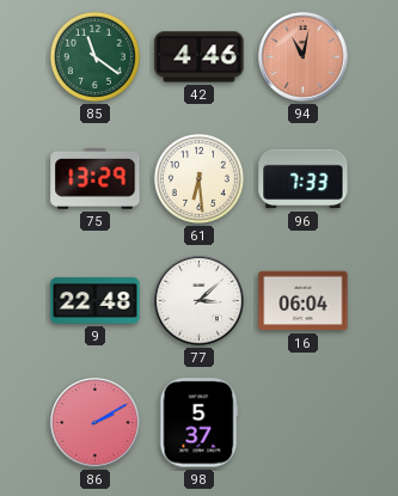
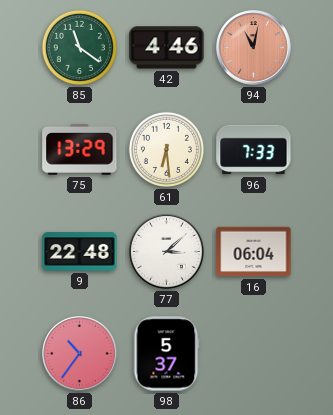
86: 2:10 -> 10:36 (80, 354)
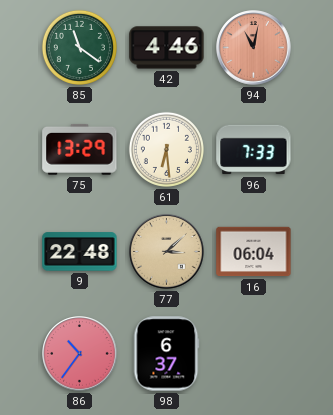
77 dial: white -> champagne (167, 252)
98: 5:37 -> 6:37 (166, 354)
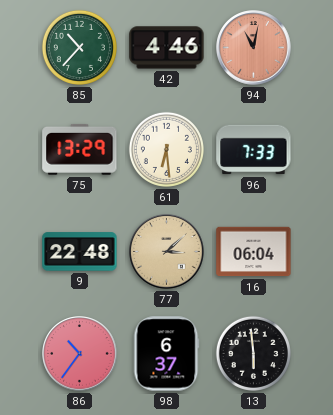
85: 11:21 -> 10:37 (79, 47)
13: none -> 5:59 (253, 353)
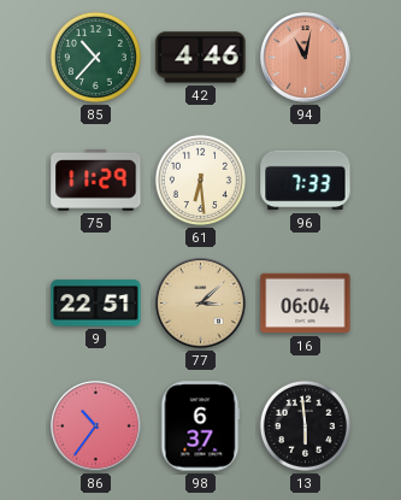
75: 13:29 -> 11:29 (96, 180)
9: 22:48 -> 22:51 (96, 304)
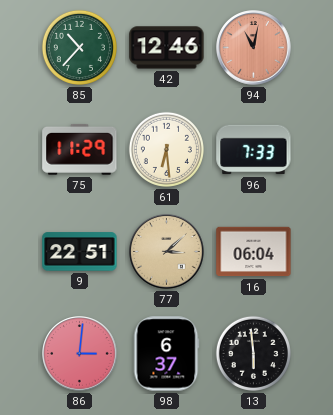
42: 4:46 -> 12:46 (167, 48)
86: 10:36 -> 3:01 (80, 354)
